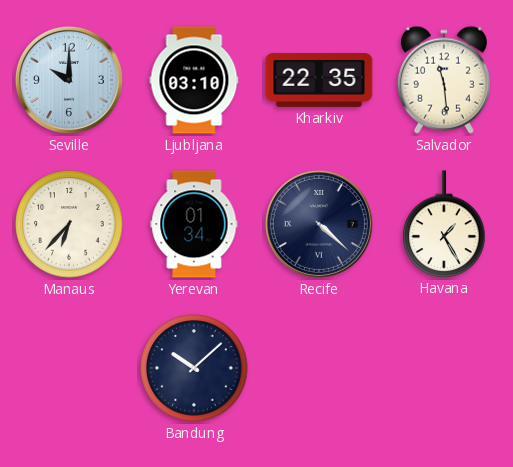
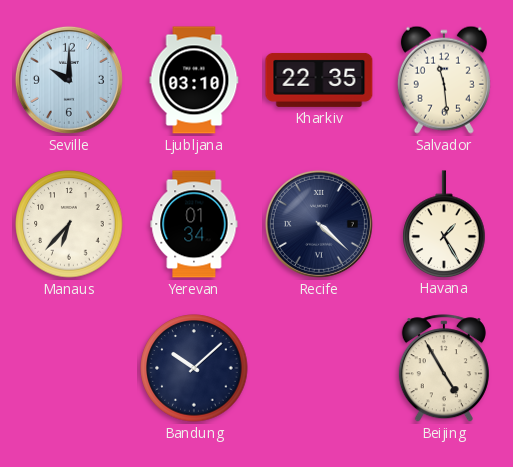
Beijing: none -> 4:55 (444, 369)
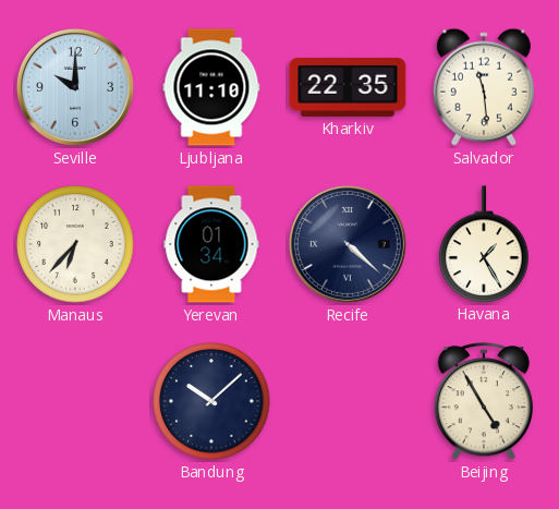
Ljubljana: 03:10 -> 11:10 (211, 87)
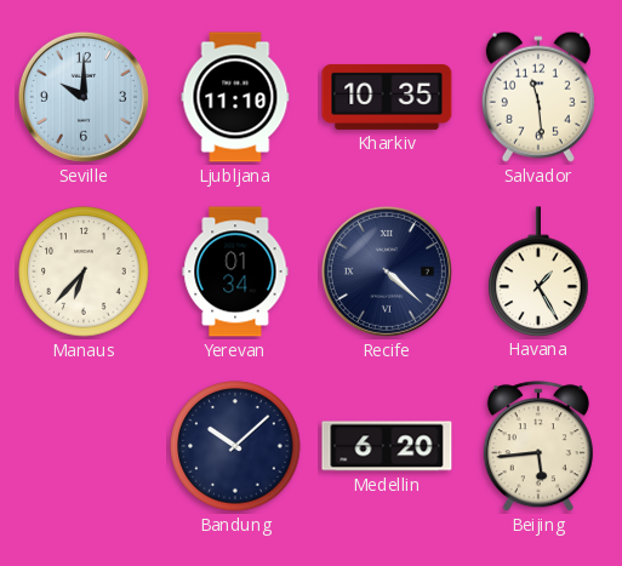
Kharkiv: 22:35 -> 10:35 (387, 97)
Medellin: none -> 6:20 (387, 446)
Beijing: 4:55 -> 5:44 (538, 447)
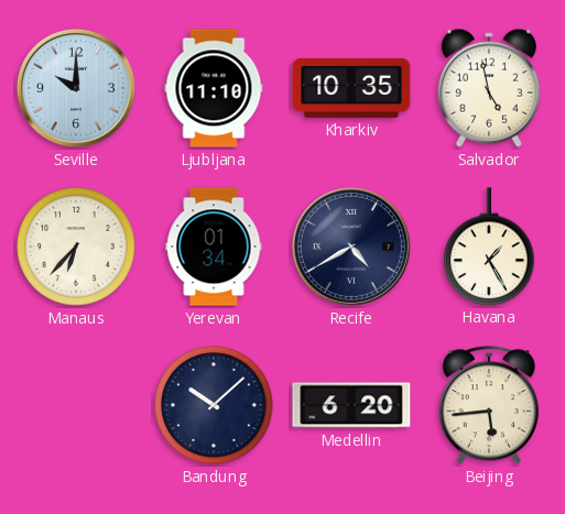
Salvador: 11:29 -> 4:58 (489, 88)
Recife: 4:22 -> 4:40 (351, 247)
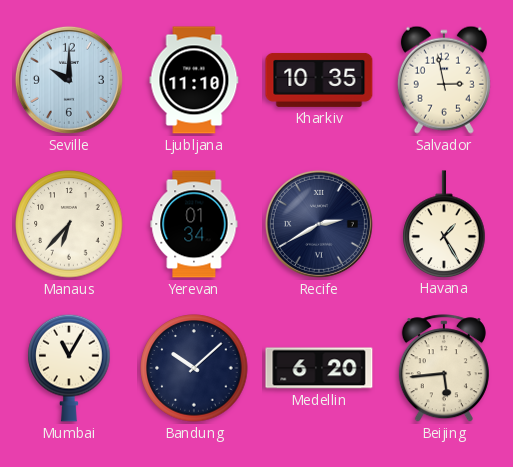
Salvador: 4:58 -> 2:58 (444, 80)
Recife: 4:40 -> 2:40 (319, 224)
Mumbai: none -> 11:05 (69, 368)
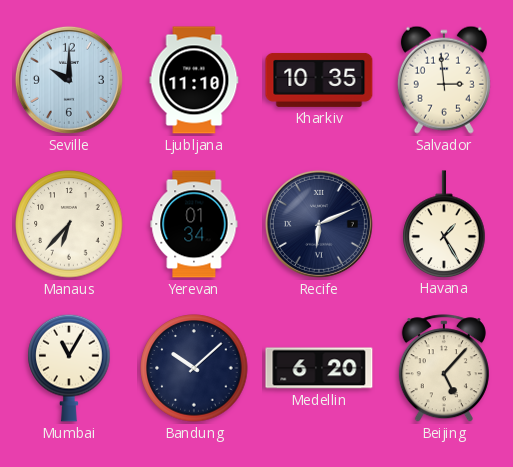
Salvador: 2:58 -> 2:59 (444, 80)
Recife: 2:40 -> 6:11 (319, 224)
Beijing: 5:44 -> 5:07 (444, 369)
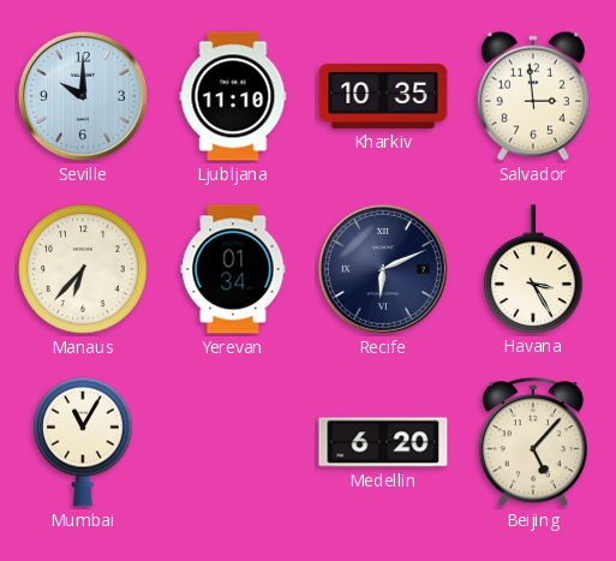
Havana: 1:25 -> 3:25 (533, 269)
Bandung: 10:08 -> none (194, 368)
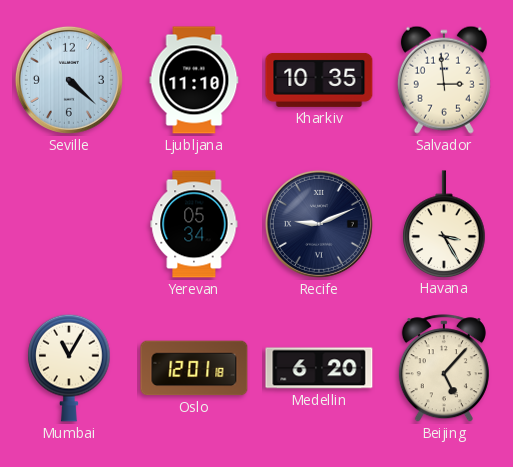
Seville: 10:00 -> 4:22 (69, 80)
Manaus: 6:37 -> none (83, 269)
Yerevan: 01:34 -> 05:34 (194, 224)
Recife: 6:11 -> 9:11 (319, 224)
Oslo: none -> 12:01 (194, 368)
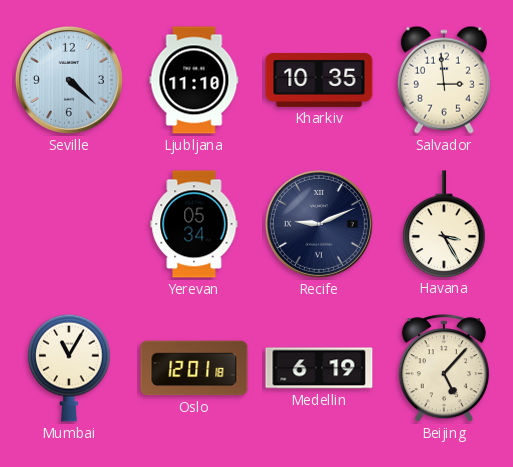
Medellin: 6:20 -> 6:19 (319, 368)
